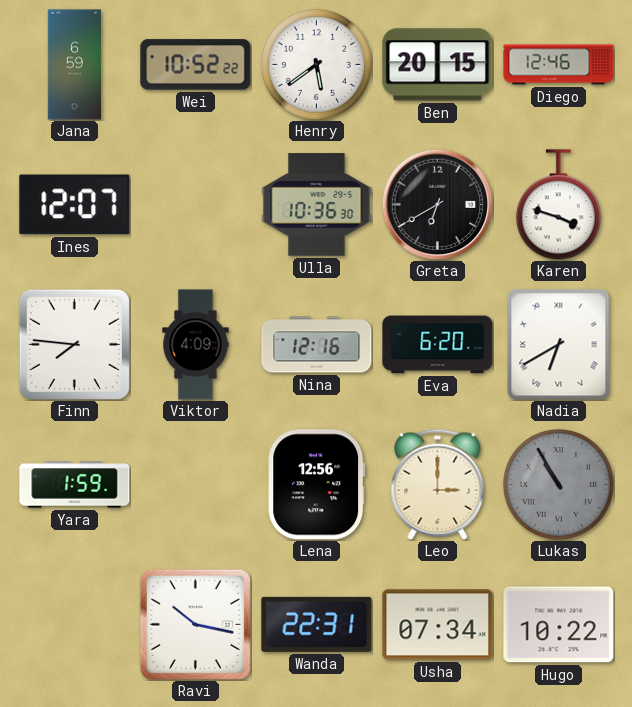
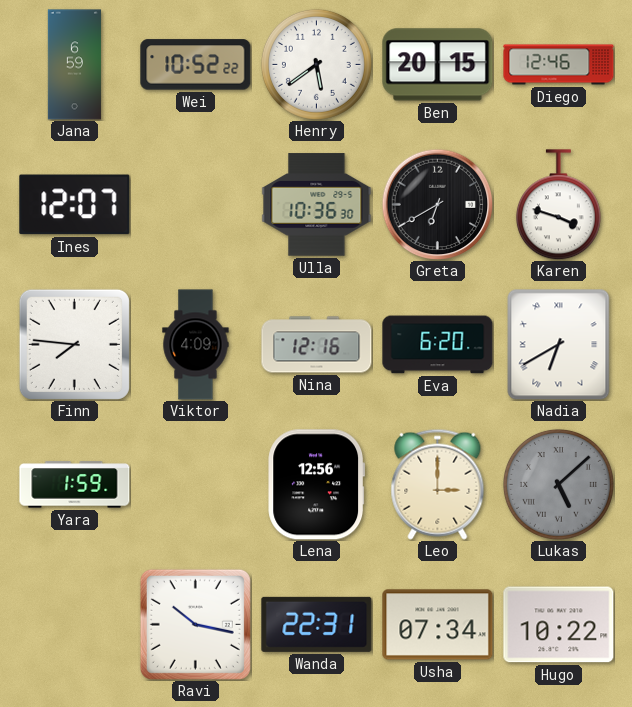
Lukas: 10:55 -> 5:08 (558, 484)
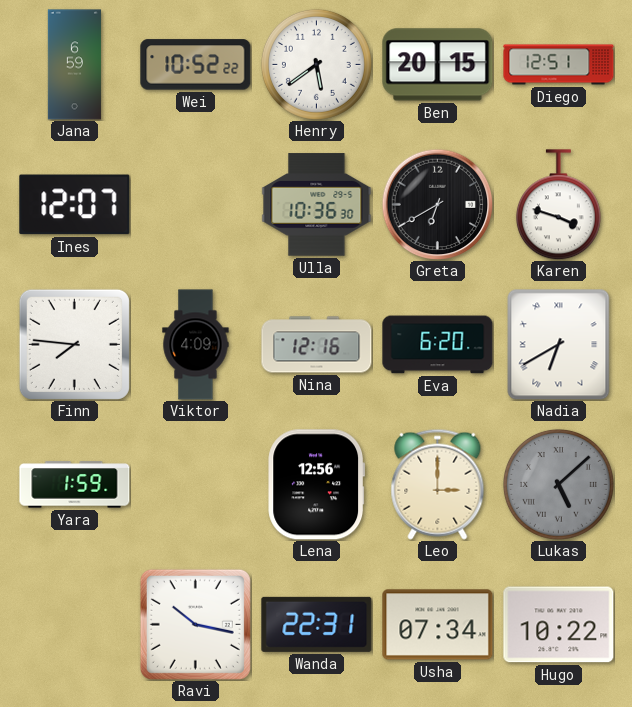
Diego: 12:46 -> 12:51 (559, 65)
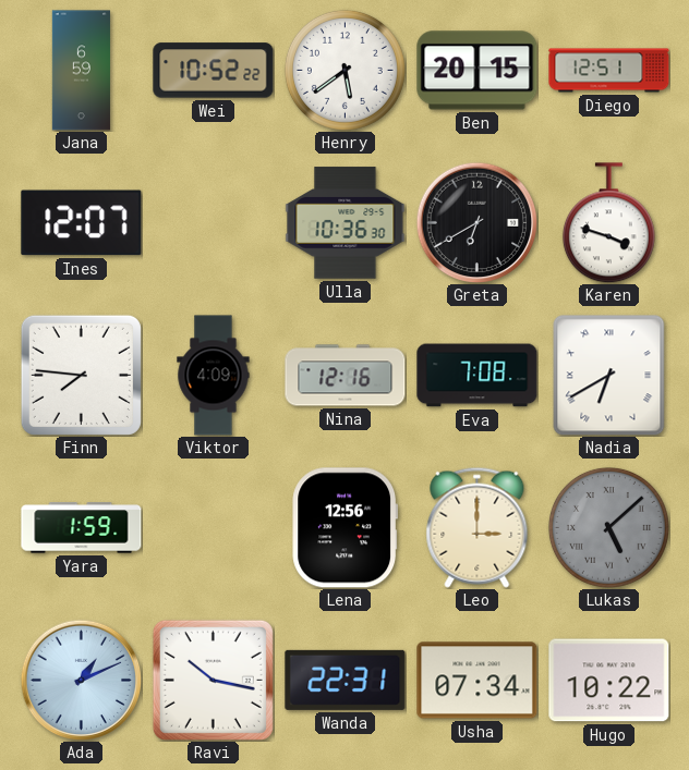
Eva: 6:20 -> 7:08 (478, 376)
Ada: none -> 1:11 (81, 680)
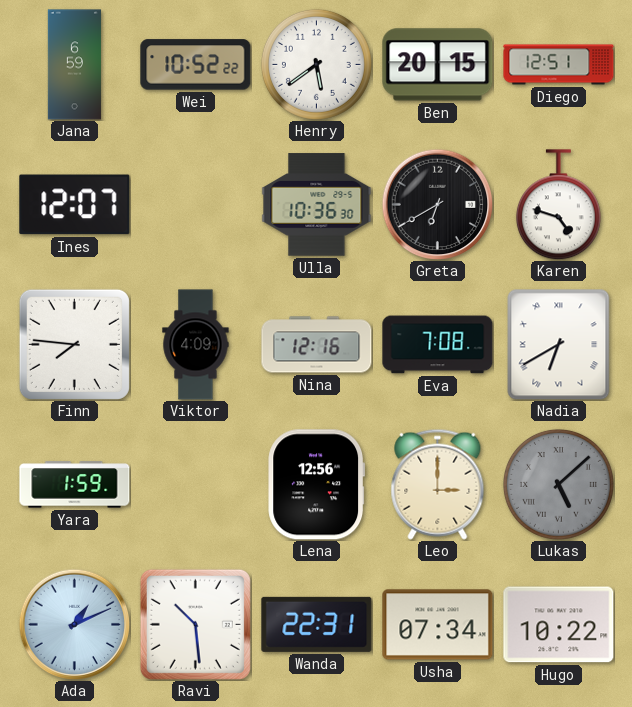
Karen: 3:48 -> 4:48 (558, 205)
Ravi: 10:17 -> 10:29 (195, 624)
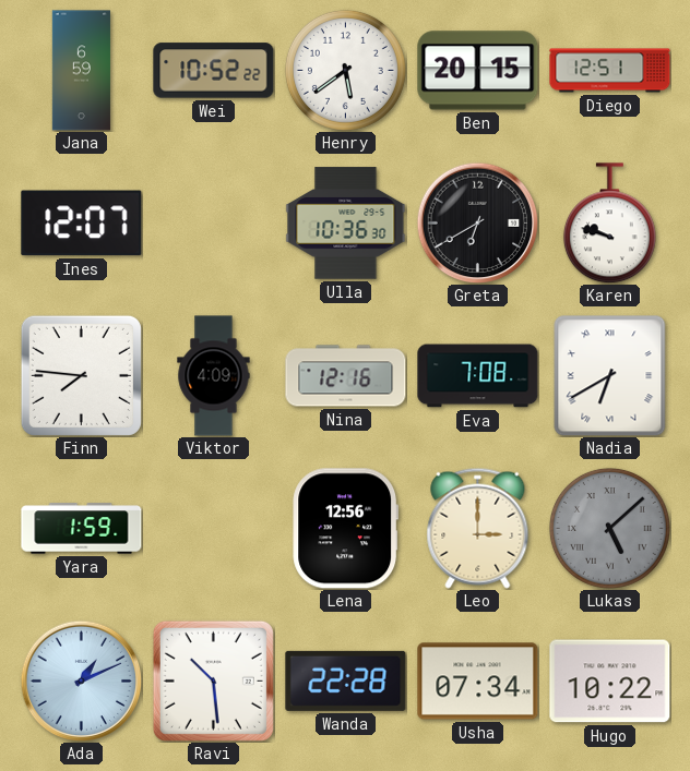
Karen: 4:48 -> 9:48 (609, 224)
Wanda: 22:31 -> 22:28 (346, 680)
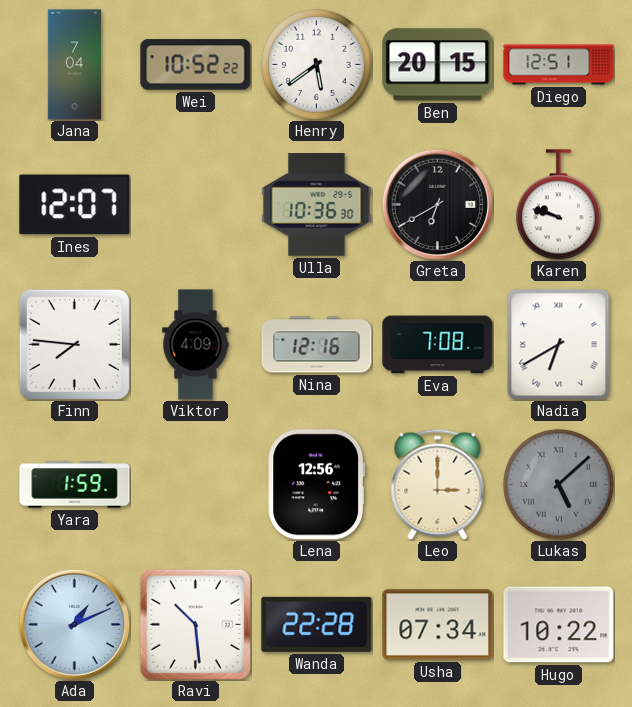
Jana: 6:59 -> 7:04 (74, 65)
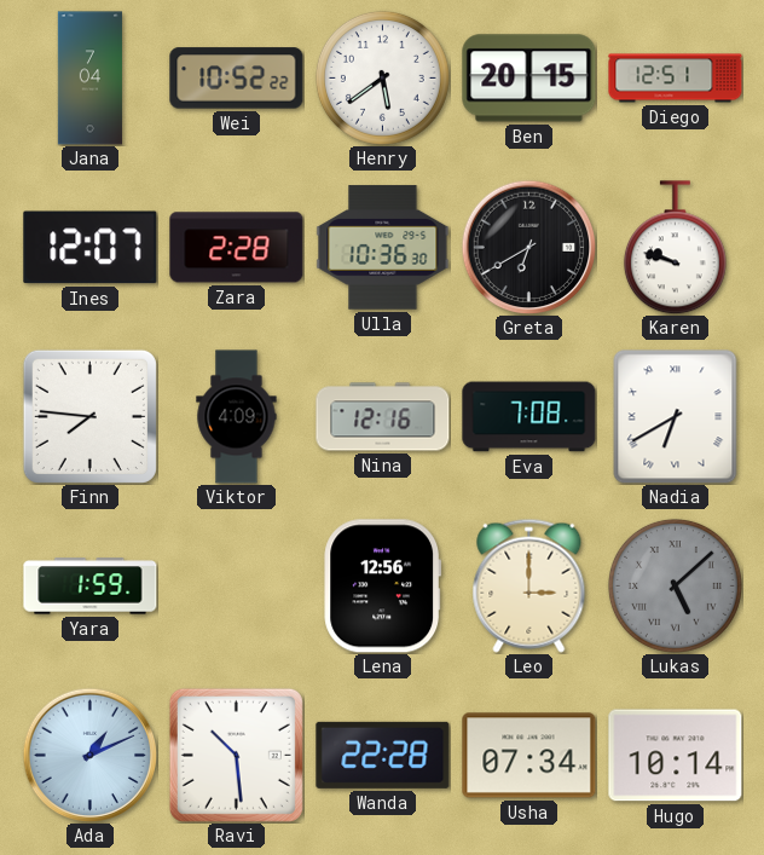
Zara: none -> 2:28 (237, 248)
Hugo: 10:22 -> 10:14 (676, 756)
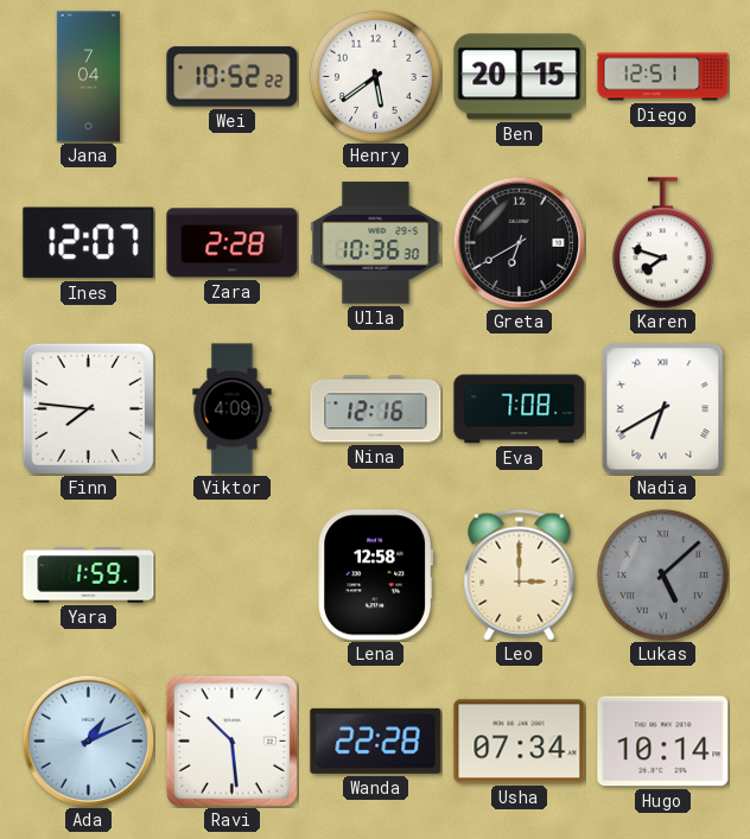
Karen: 9:48 -> 7:48 (662, 243)
Lena: 12:56 -> 12:58 (376, 576)
